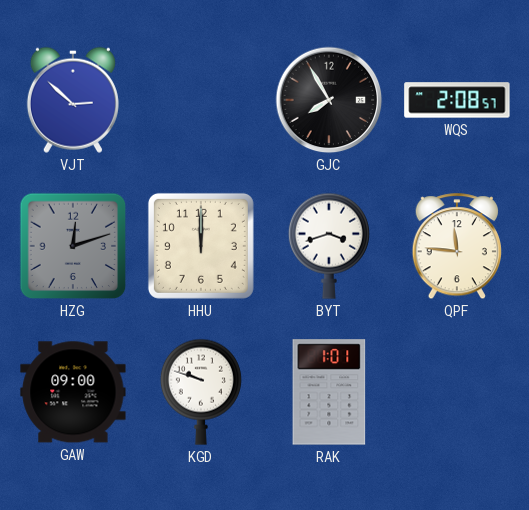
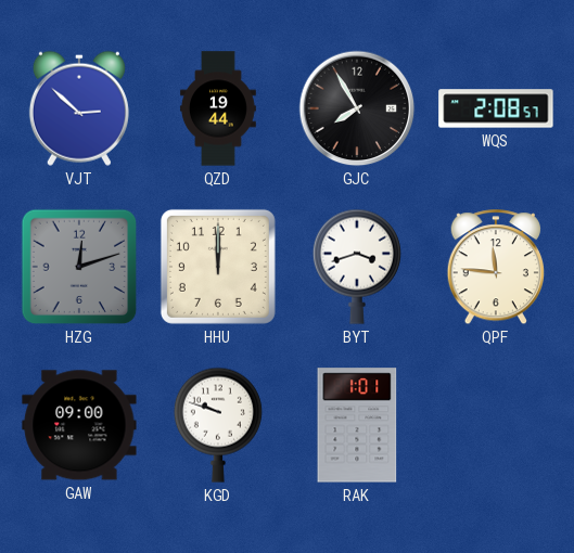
QZD: none -> 19:44 (218, 108)
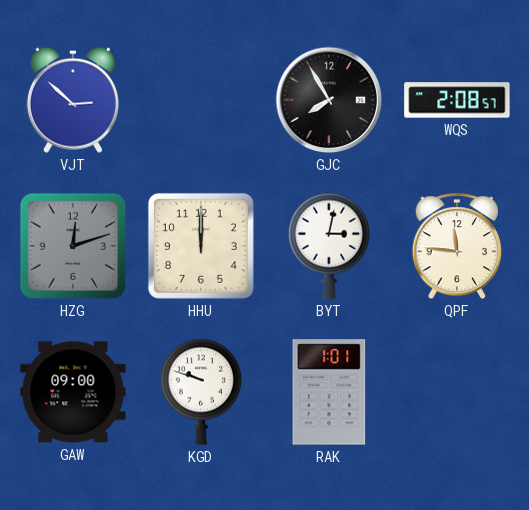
QZD: 19:44 -> none (218, 108)
BYT: 3:42 -> 3:02 (329, 246)
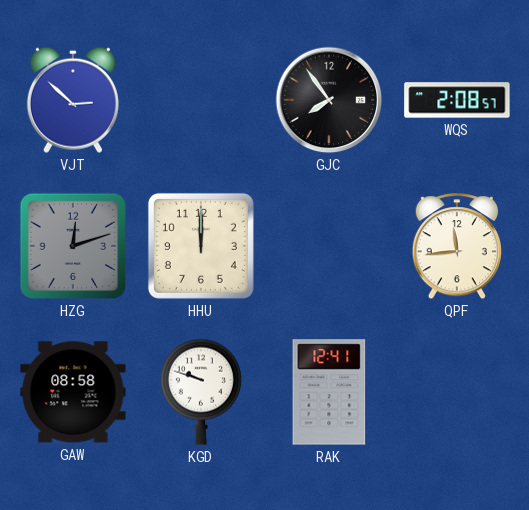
GJC: 7:55 -> 7:54 (329, 100)
BYT: 3:02 -> none (329, 246)
QPF: 11:46 -> 11:44 (457, 247)
GAW: 09:00 -> 08:58 (73, 392)
RAK: 1:01 -> 12:41 (329, 392)
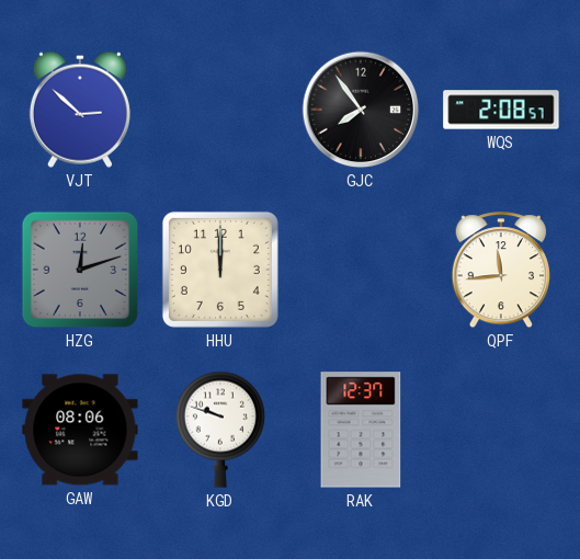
GAW: 08:58 -> 08:06 (80, 430)
RAK: 12:41 -> 12:37 (361, 430)
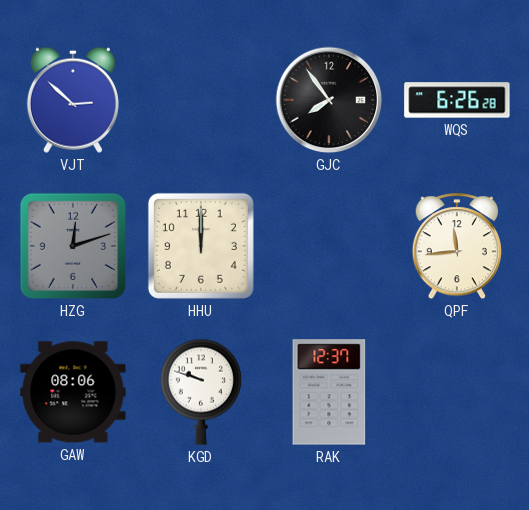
WQS: 2:08 -> 6:26 (457, 100)
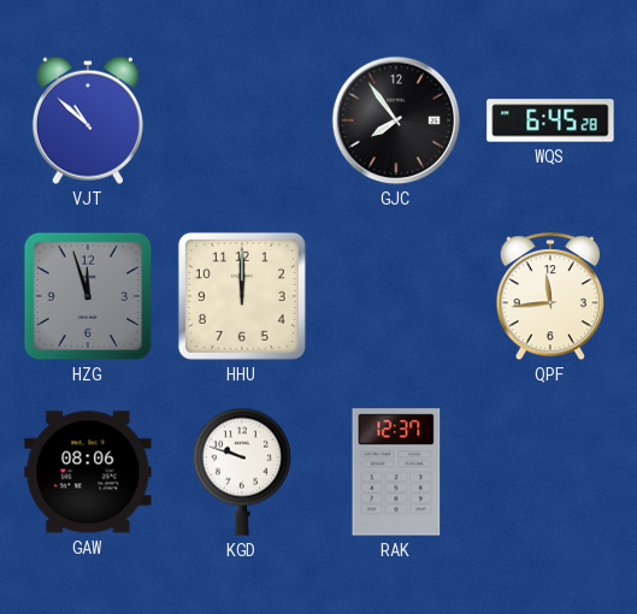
VJT: 2:52 -> 10:52 (88, 120)
WQS: 6:26 -> 6:45 (550, 120)
HZG: 12:12 -> 11:57 (88, 296)
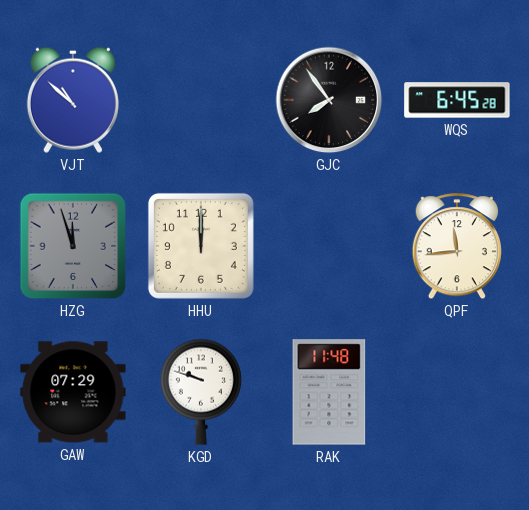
GAW: 08:06 -> 07:29 (73, 392)
RAK: 12:37 -> 11:48 (329, 392)
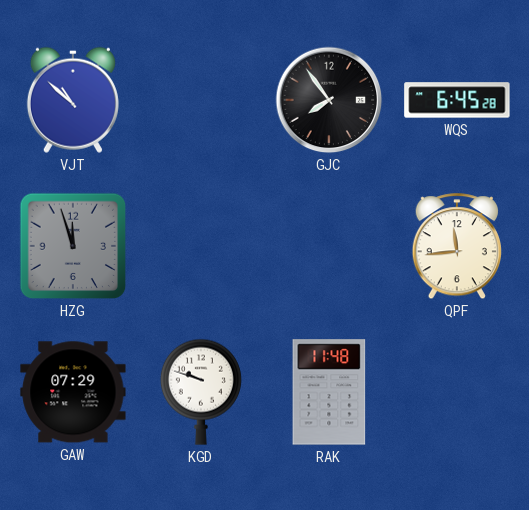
HHU: 12:00 -> none (201, 246)
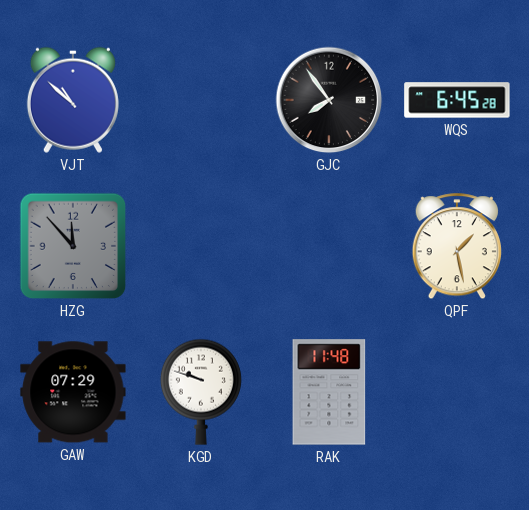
HZG: 11:57 -> 11:53 (73, 246)
QPF: 11:44 -> 1:28 (457, 247)
